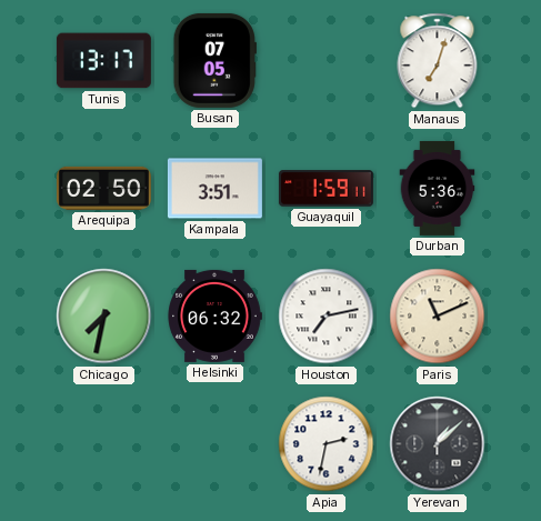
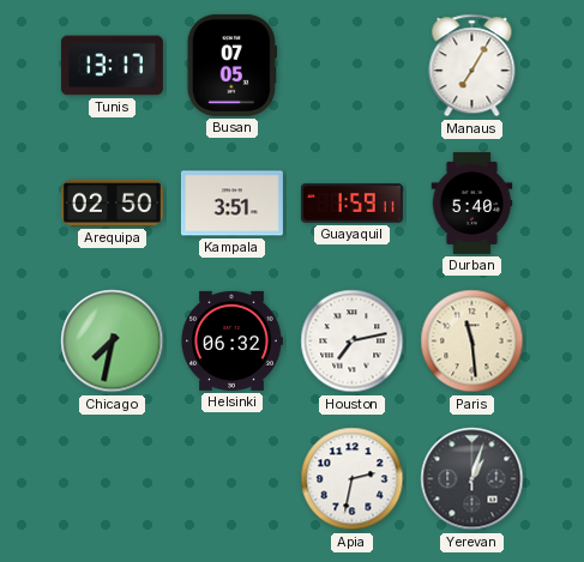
Manaus: 7:03 -> 7:05 (472, 66)
Durban: 5:36 -> 5:40 (472, 203)
Paris: 11:11 -> 11:29 (472, 342)
Yerevan: 1:08 -> 1:03 (472, 479)
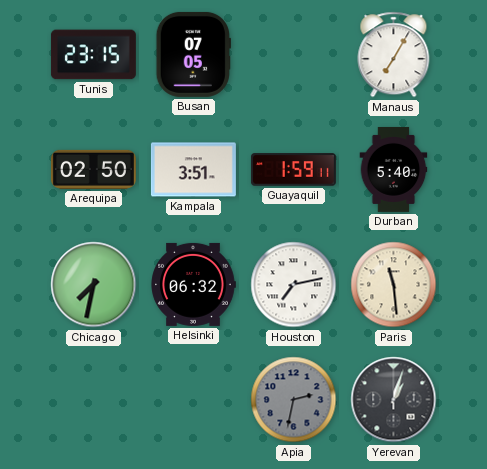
Tunis: 13:17 -> 23:15 (93, 55)
Apia dial: white -> grey (294, 400)
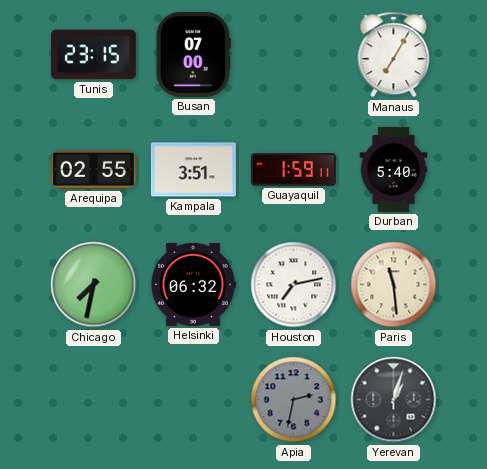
Busan: 07:05 -> 07:00 (193, 54)
Arequipa: 02:50 -> 02:55 (93, 169)
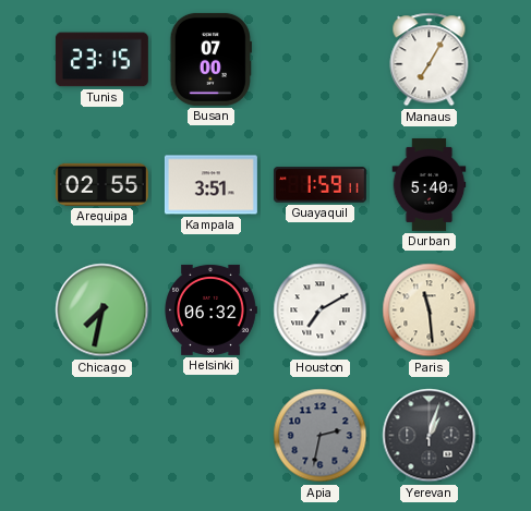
Houston: 7:13 -> 7:10 (321, 311)
